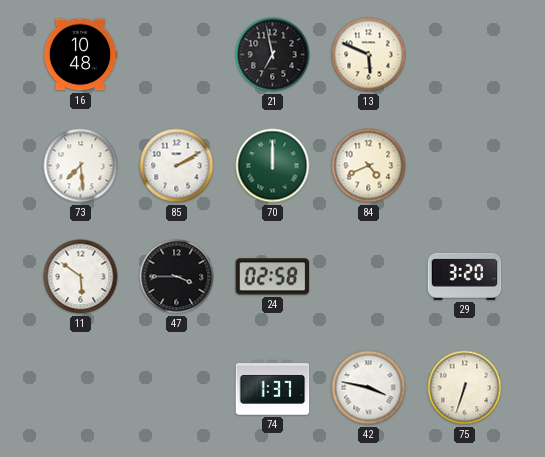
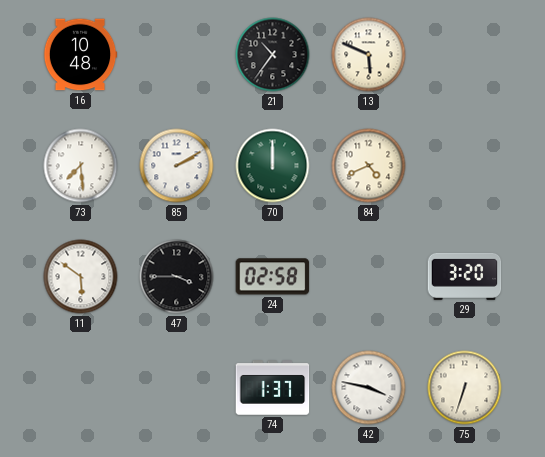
21: 6:58 -> 10:36 (273, 55)
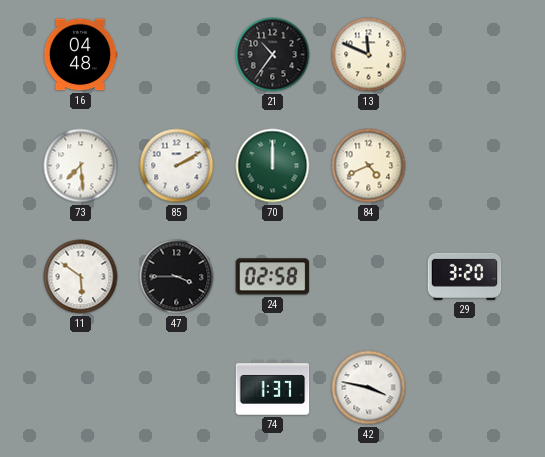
16: 10:48 -> 04:48 (80, 55)
13: 5:49 -> 11:49 (369, 55)
75: 6:33 -> none (465, 388)
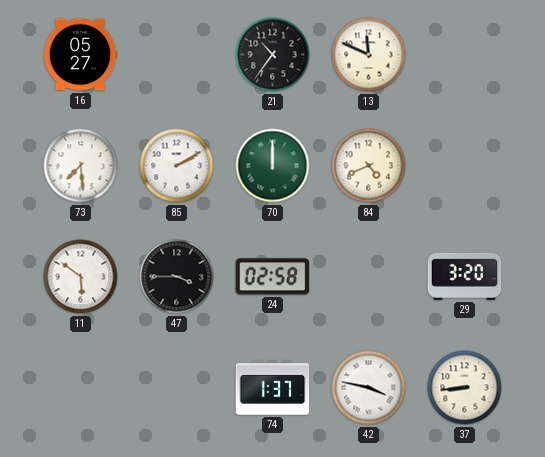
16: 04:48 -> 05:27 (80, 55)
37: none -> 8:44 (465, 388)
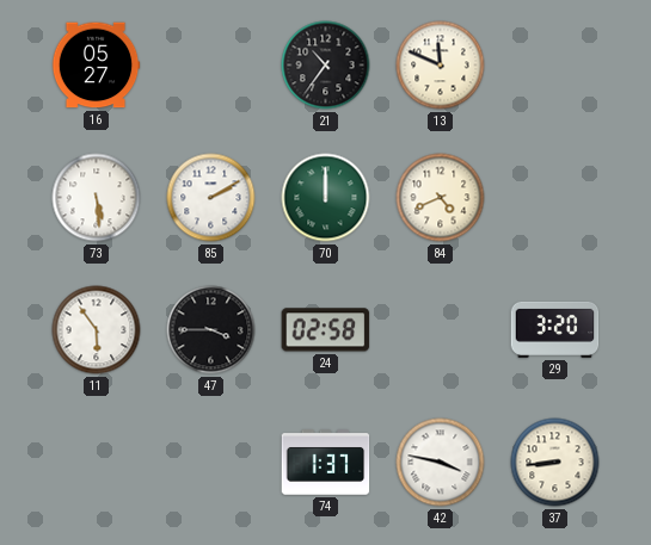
73: 7:29 -> 5:29 (97, 198)
11: 5:51 -> 5:54 (97, 330)
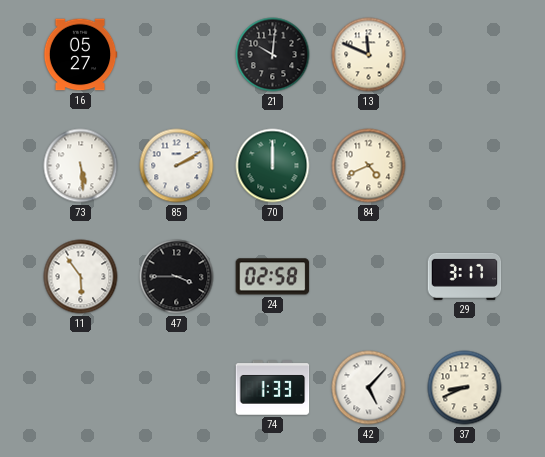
21: 10:36 -> 10:01 (273, 55)
29: 3:20 -> 3:17 (465, 276)
74: 1:37 -> 1:33 (273, 388)
42: 3:47 -> 5:07 (369, 388)
37: 8:44 -> 8:41 (465, 388)
